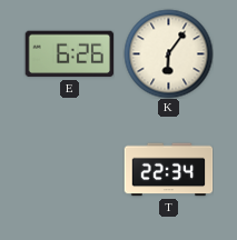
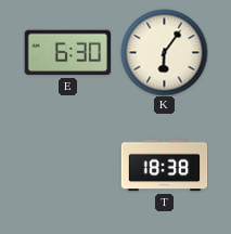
E: 6:26 -> 6:30 (67, 53)
T: 22:34 -> 18:38 (164, 166)
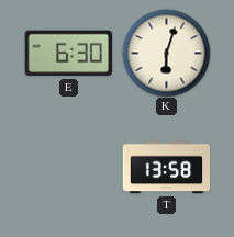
K: 6:06 -> 6:03 (166, 53)
T: 18:38 -> 13:58 (166, 168)
